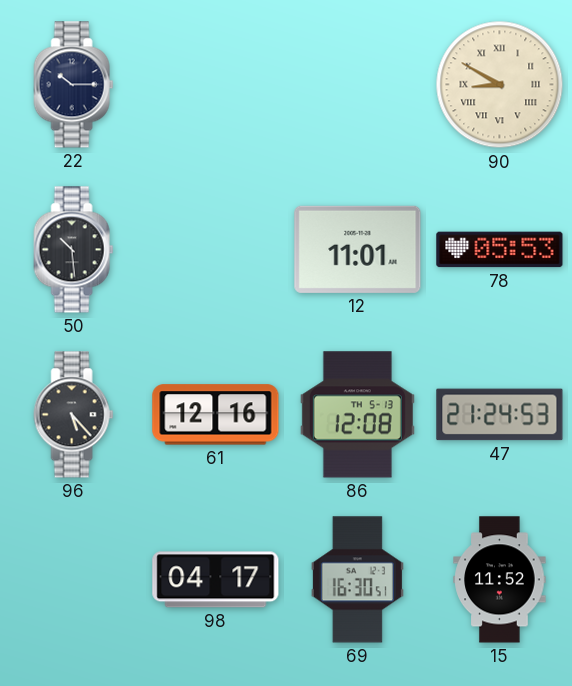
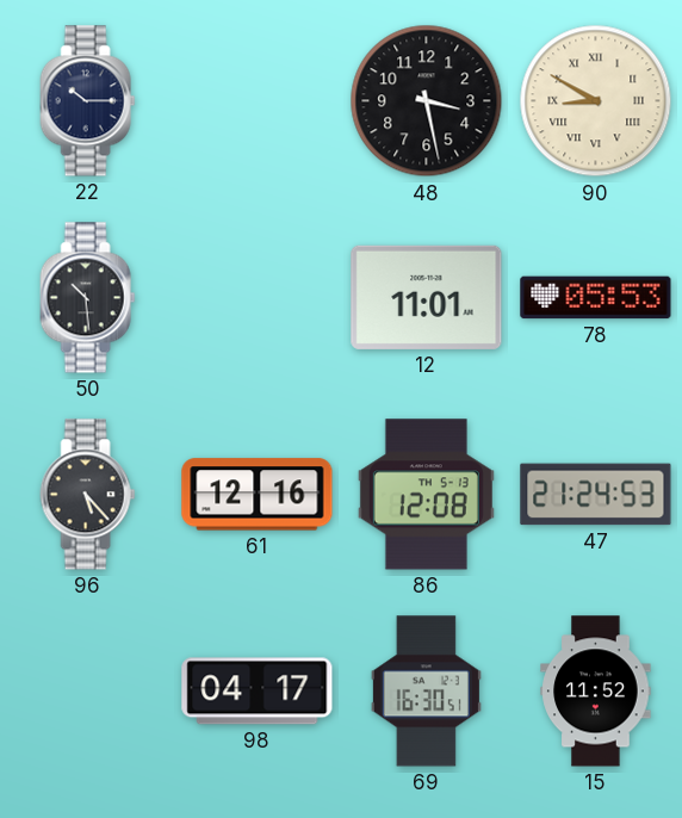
48: none -> 3:28 (427, 101)
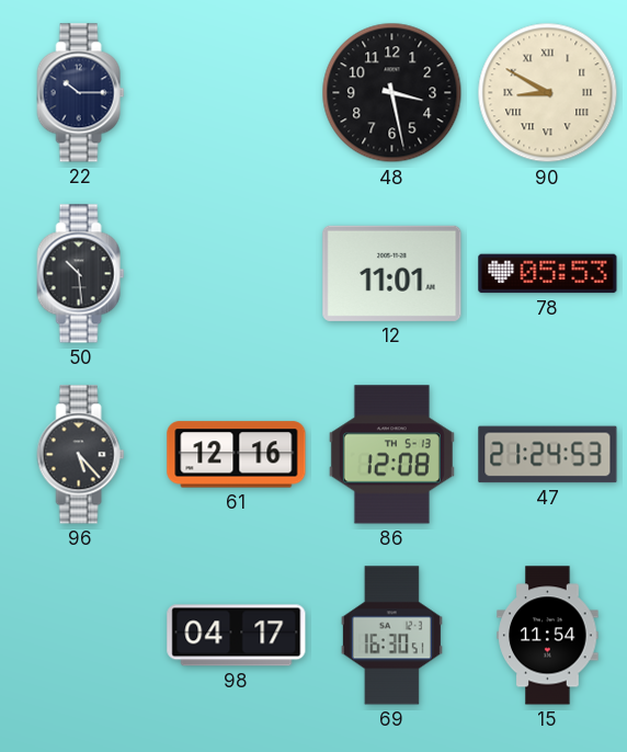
15: 11:52 -> 11:54 (548, 636)
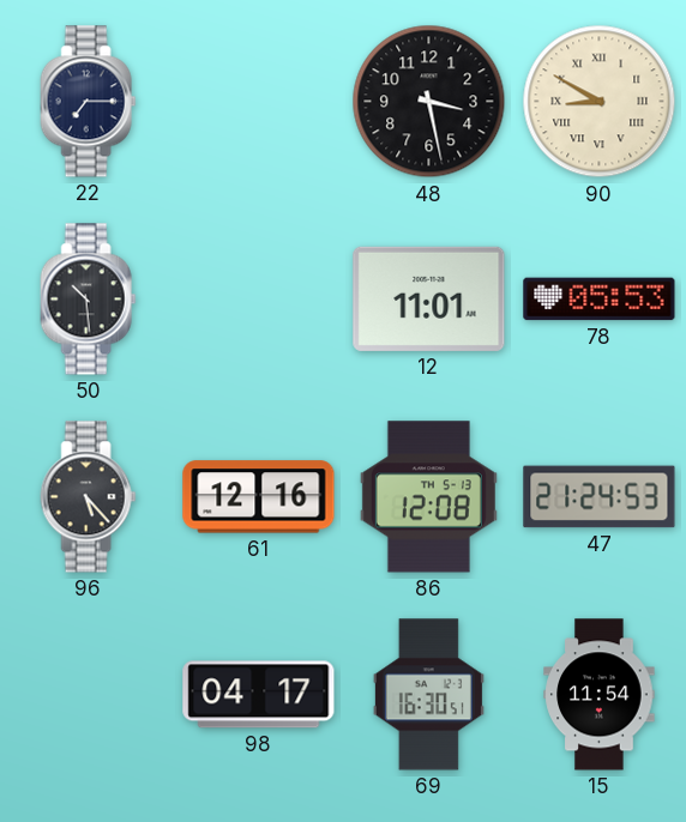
22: 10:15 -> 7:15 (89, 102)
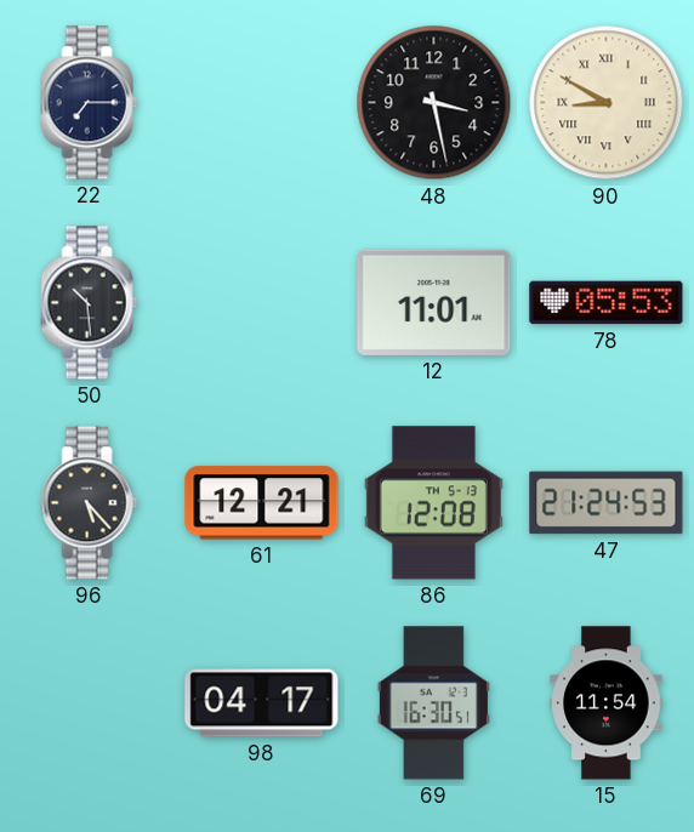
61: 12:16 -> 12:21 (262, 503)
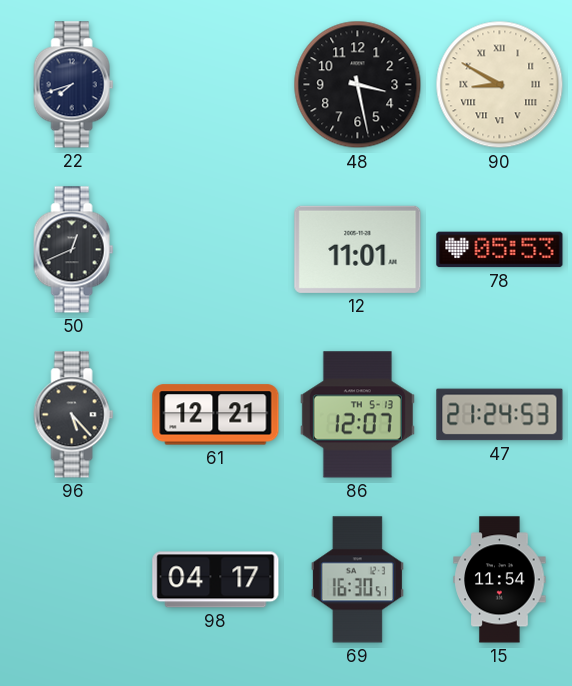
22: 7:15 -> 7:42 (74, 85)
50: 10:29 -> 12:41 (74, 250)
86: 12:08 -> 12:07 (357, 415)
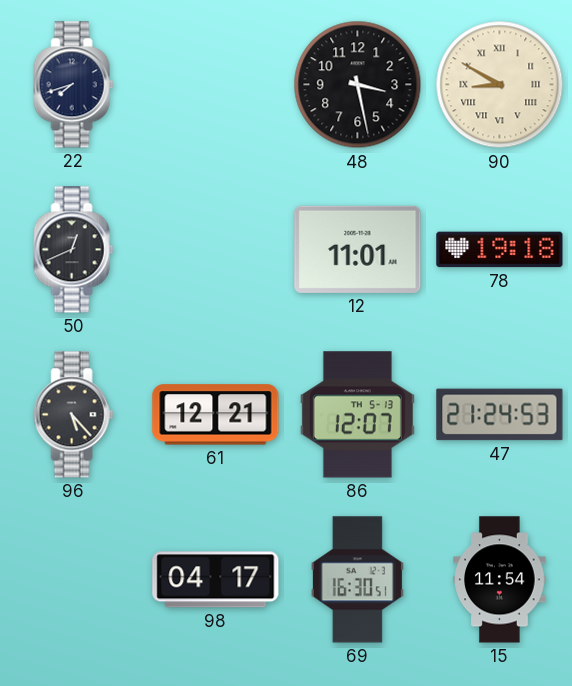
78: 05:53 -> 19:18 (500, 250)
